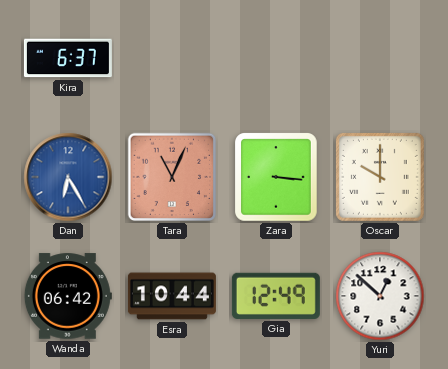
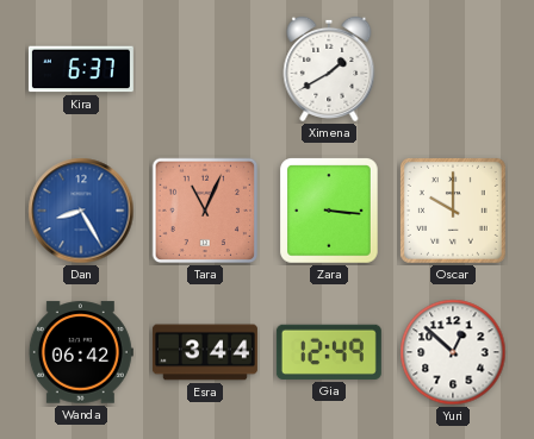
Ximena: none -> 1:40 (329, 69)
Dan: 6:25 -> 8:25 (81, 211)
Esra: 10:44 -> 3:44 (205, 352)
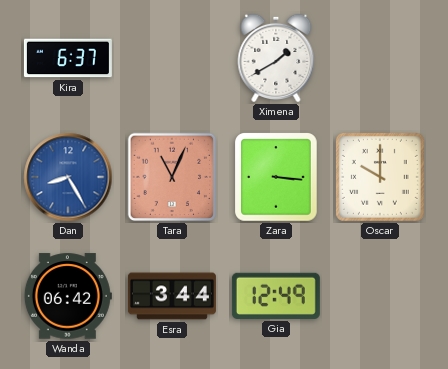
Yuri: 12:52 -> none (453, 352)
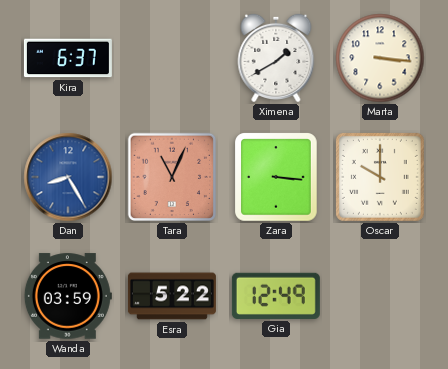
Marta: none -> 3:16 (380, 58)
Wanda: 06:42 -> 03:59 (68, 296)
Esra: 3:44 -> 5:22 (172, 296)
